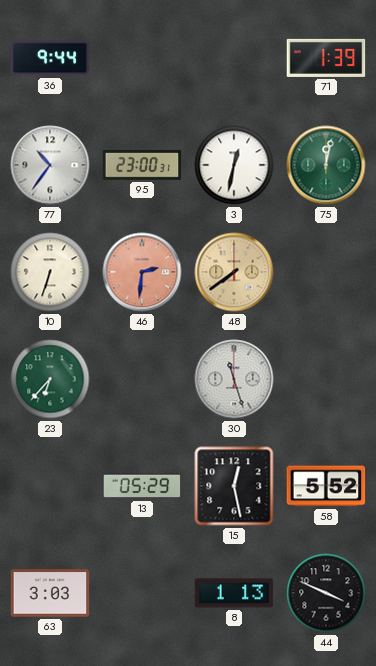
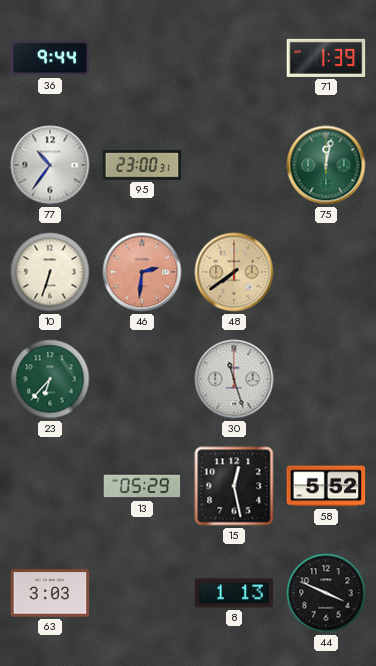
3: 12:32 -> none (234, 165)
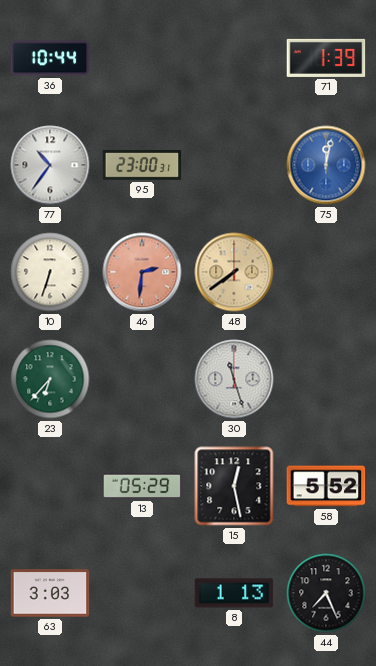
36: 9:44 -> 10:44 (50, 58)
75 dial: green -> blue (326, 165)
44: 3:49 -> 7:26 (326, 593)
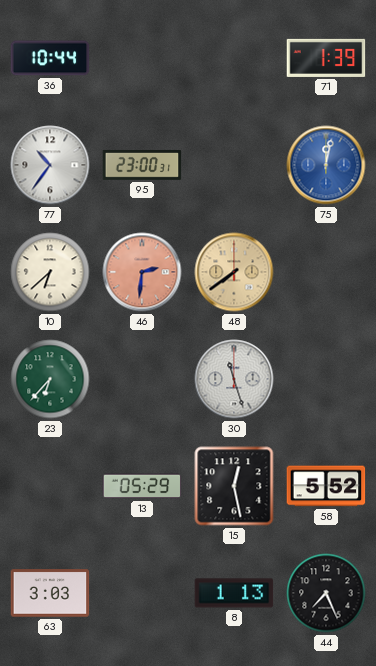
10: 6:33 -> 6:38 (50, 272)
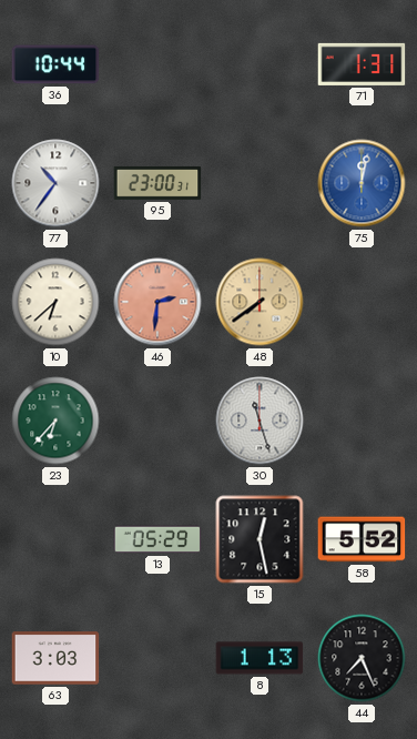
71: 1:39 -> 1:31 (362, 64)
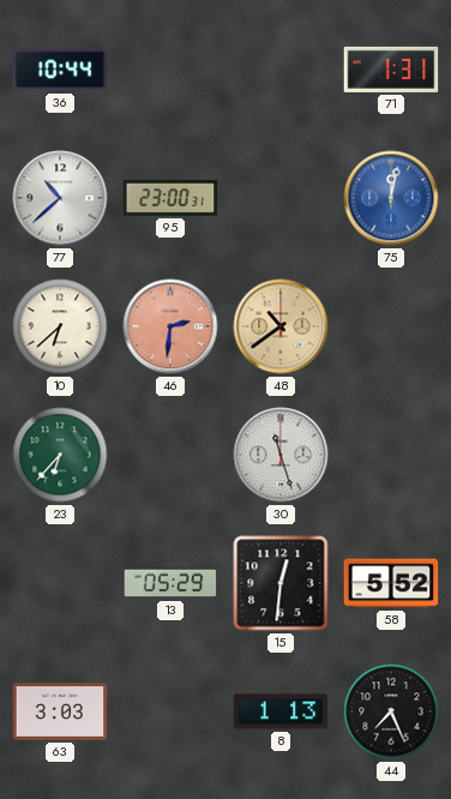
77: 10:36 -> 10:38 (60, 198)
48: 7:39 -> 10:39 (281, 326)
15: 12:28 -> 12:31 (281, 583)
